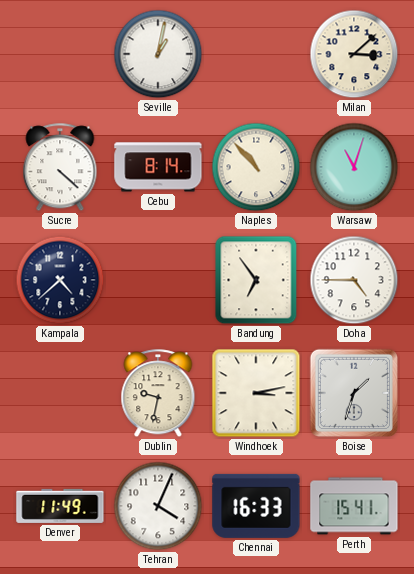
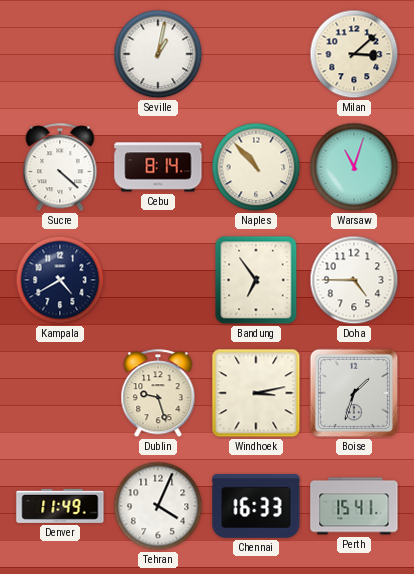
Kampala: 4:38 -> 4:40 (60, 280)
Dublin: 9:32 -> 9:27 (158, 394)
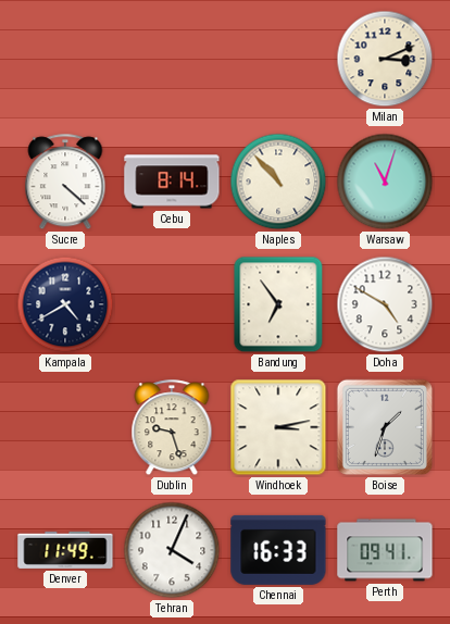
Seville: 1:02 -> none (158, 54)
Milan: 3:08 -> 3:11 (385, 59)
Doha: 4:45 -> 4:50 (385, 304)
Perth: 15:41 -> 09:41 (385, 550)
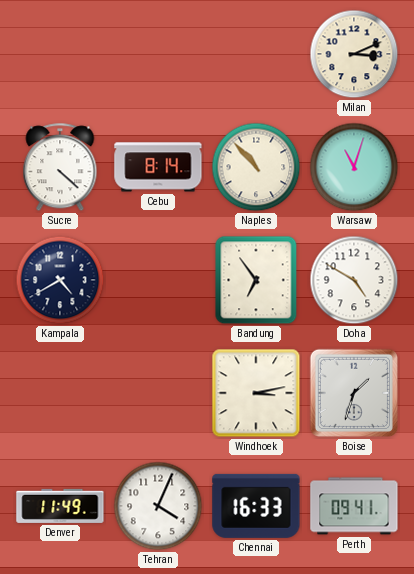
Dublin: 9:27 -> none (172, 428)
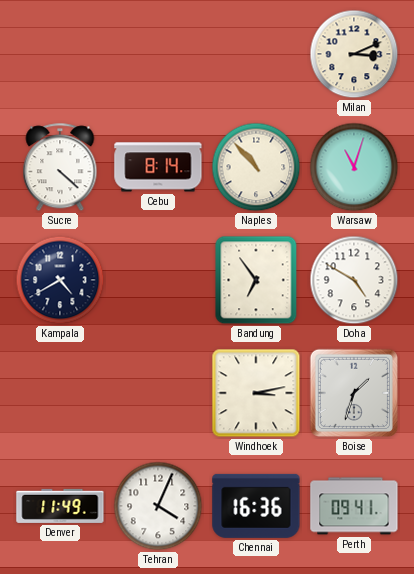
Chennai: 16:33 -> 16:36 (256, 506)
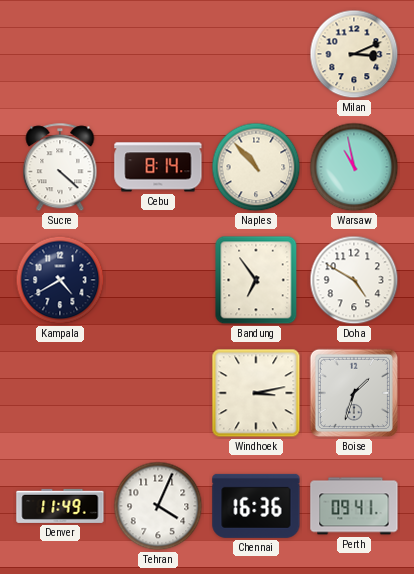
Warsaw: 11:03 -> 10:58 (354, 167)
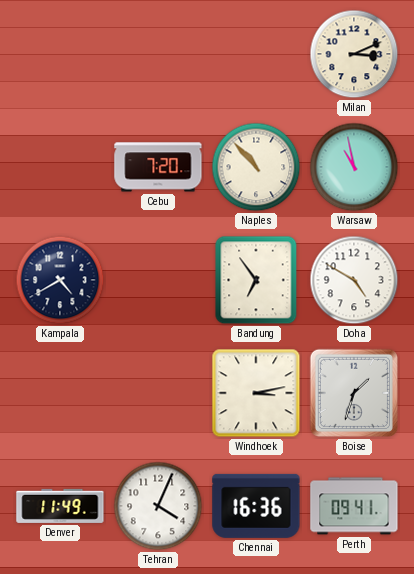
Sucre: 4:22 -> none (60, 168)
Cebu: 8:14 -> 7:20 (158, 167)
